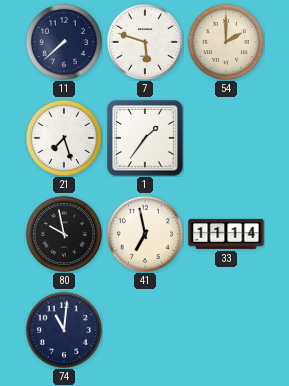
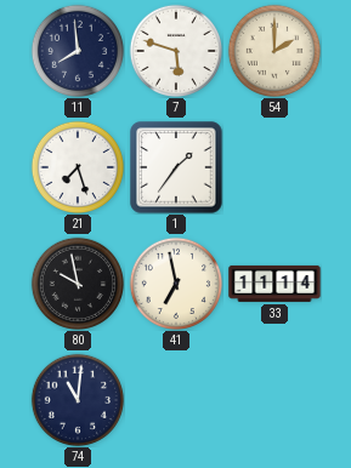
11: 7:38 -> 7:59 (77, 50)
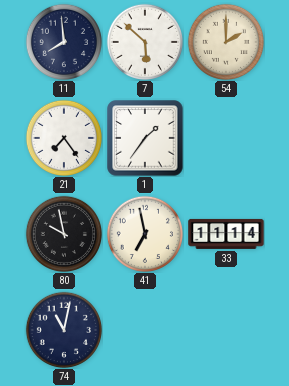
7: 5:48 -> 5:52 (144, 41)
21: 7:27 -> 7:24 (63, 137)
74: 11:01 -> 11:02 (63, 329)
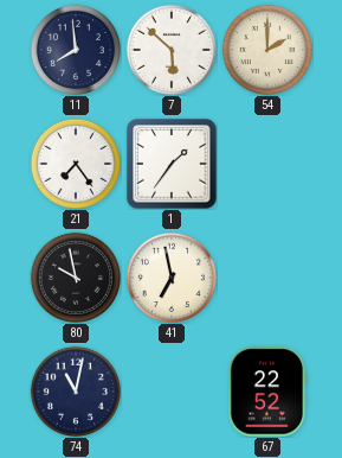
33: 11:14 -> none (226, 234)
67: none -> 22:52 (267, 392)
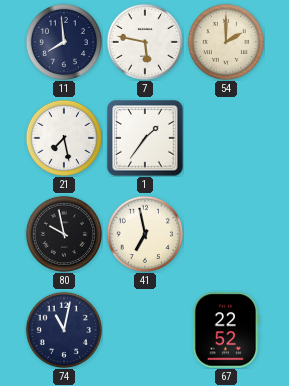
7: 5:52 -> 5:47 (144, 41)
21: 7:24 -> 7:28 (63, 137)
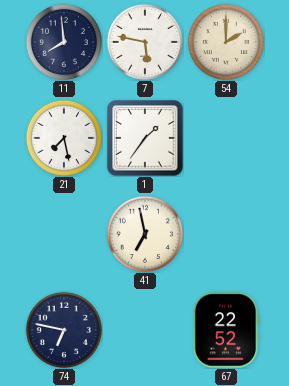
80: 9:58 -> none (63, 233)
74: 11:02 -> 6:47 (63, 329)
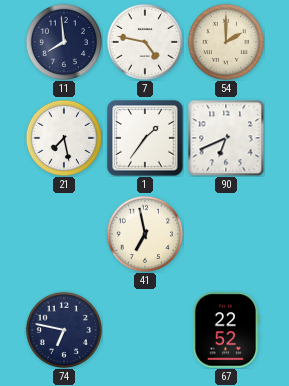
7: 5:47 -> 4:47 (144, 41)
90: none -> 6:41 (226, 138)
